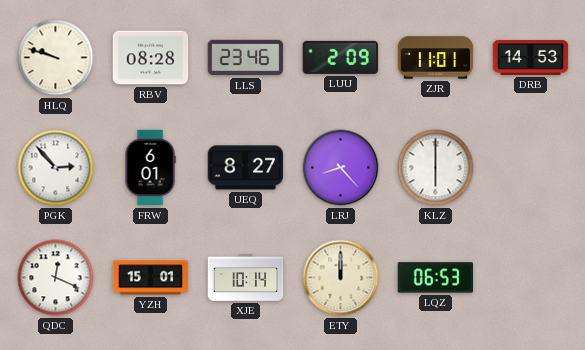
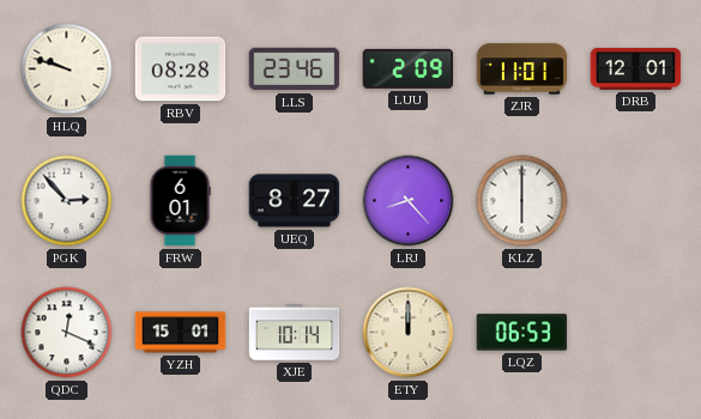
DRB: 14:53 -> 12:01 (636, 68)
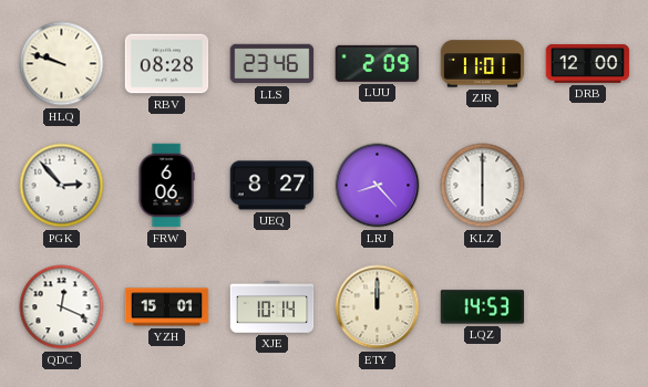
DRB: 12:01 -> 12:00 (588, 63)
FRW: 6:01 -> 6:06 (166, 186)
LQZ: 06:53 -> 14:53 (483, 307)
